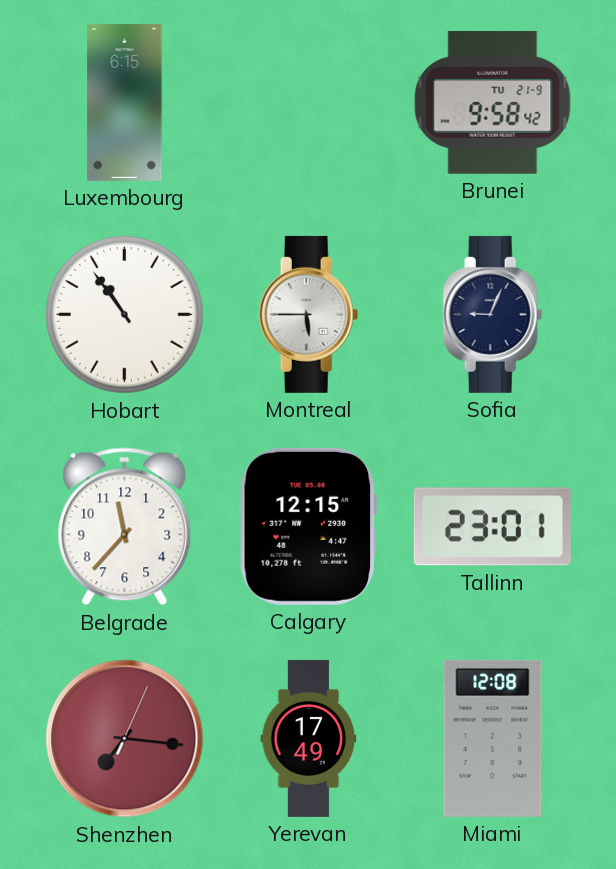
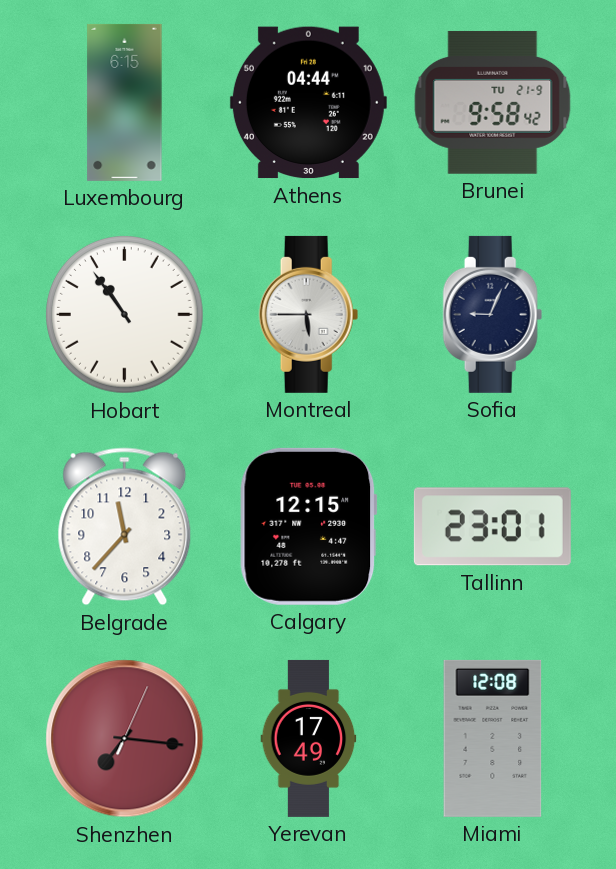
Athens: none -> 04:44 (308, 103)
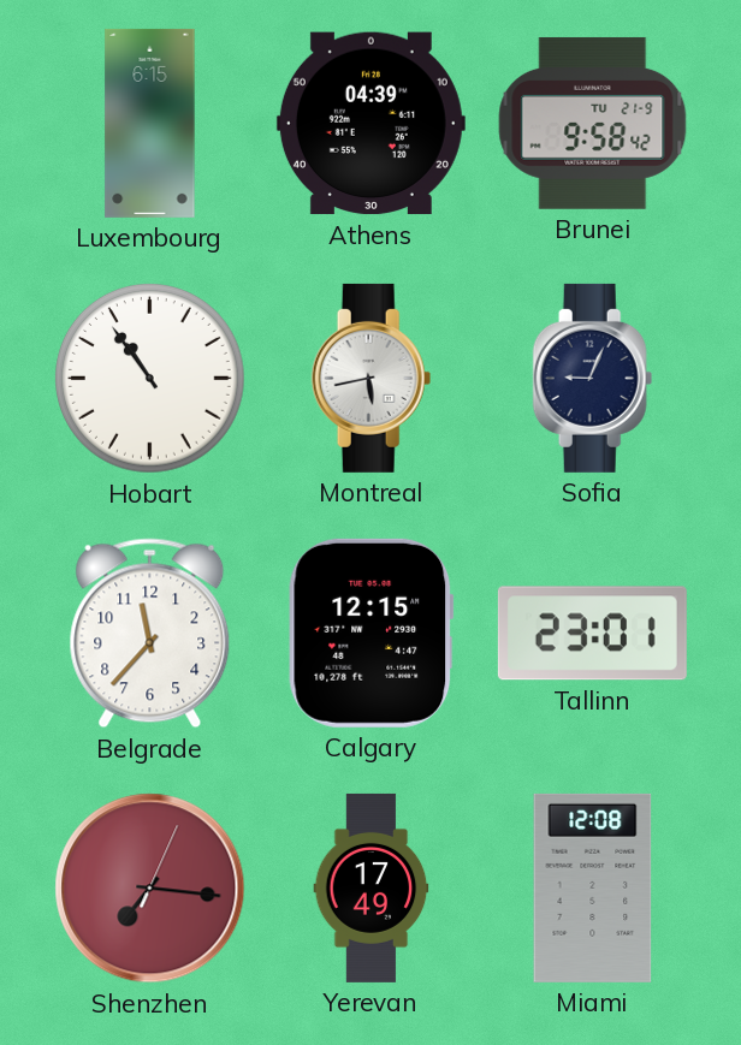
Athens: 04:44 -> 04:39 (370, 124)
Montreal: 5:45 -> 5:43 (372, 378)
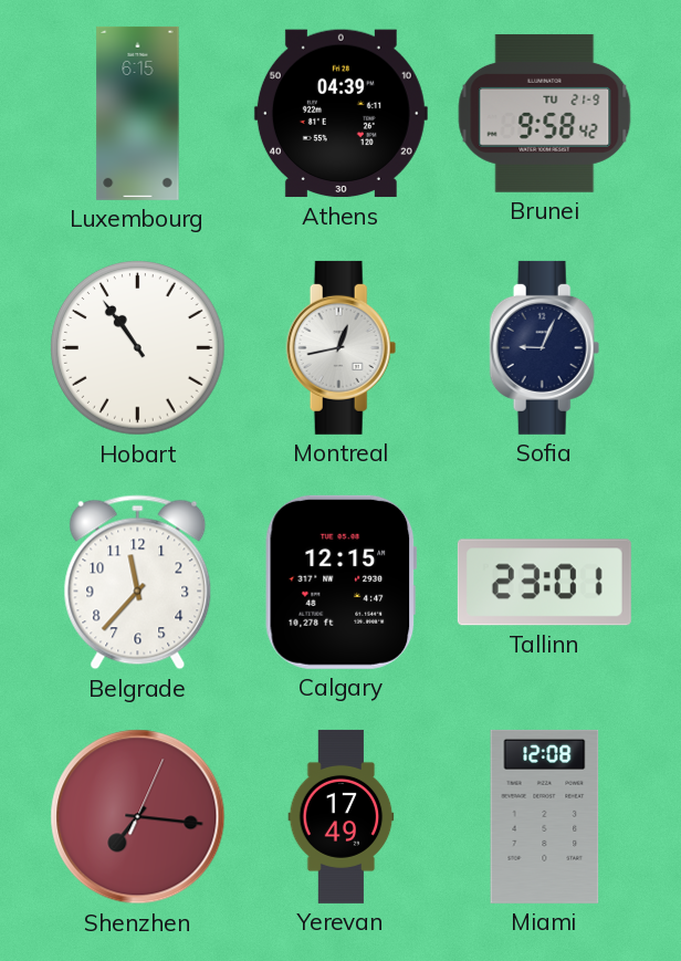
Montreal: 5:43 -> 12:43 (342, 347)
